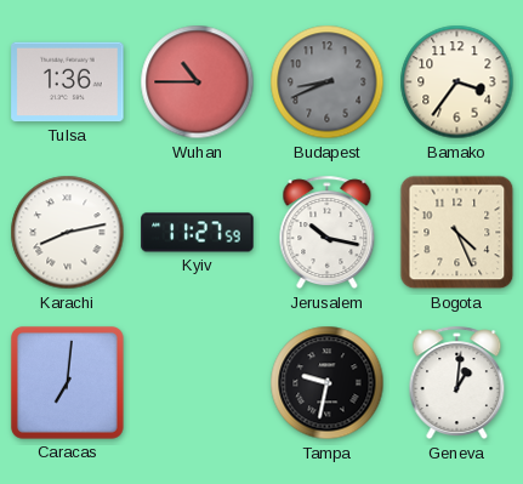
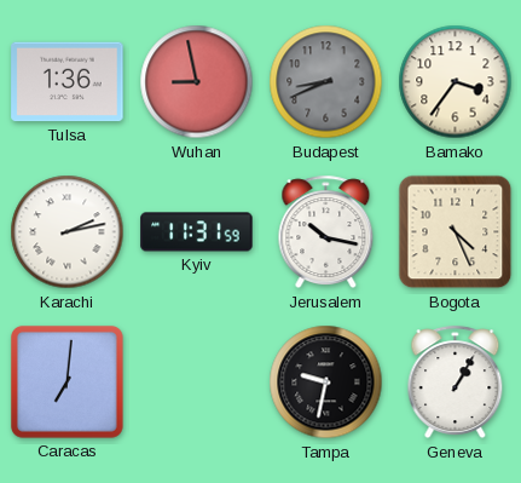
Wuhan: 10:45 -> 8:58 (197, 82)
Karachi: 8:13 -> 2:13 (68, 232)
Kyiv: 11:27 -> 11:31 (197, 232)
Geneva: 1:01 -> 1:05 (456, 383)
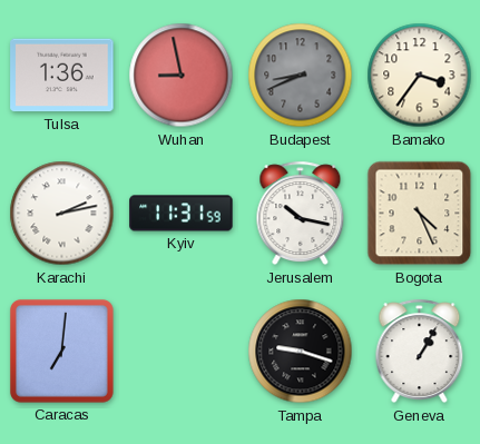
Tampa: 9:32 -> 9:18 (301, 352)
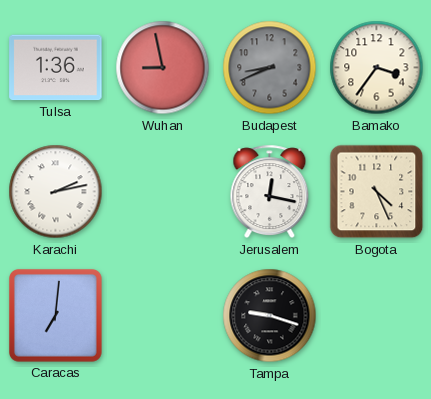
Kyiv: 11:31 -> none (182, 214)
Jerusalem: 10:17 -> 12:17 (270, 192)
Geneva: 1:05 -> none (420, 352)
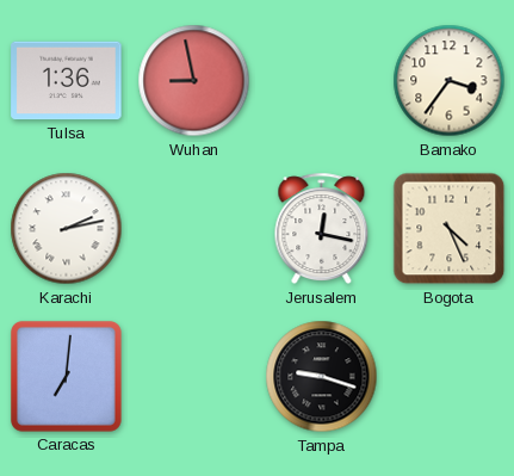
Budapest: 8:41 -> none (270, 68)
